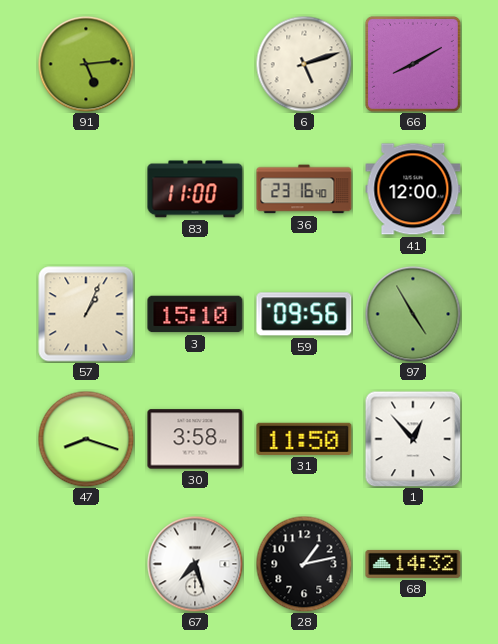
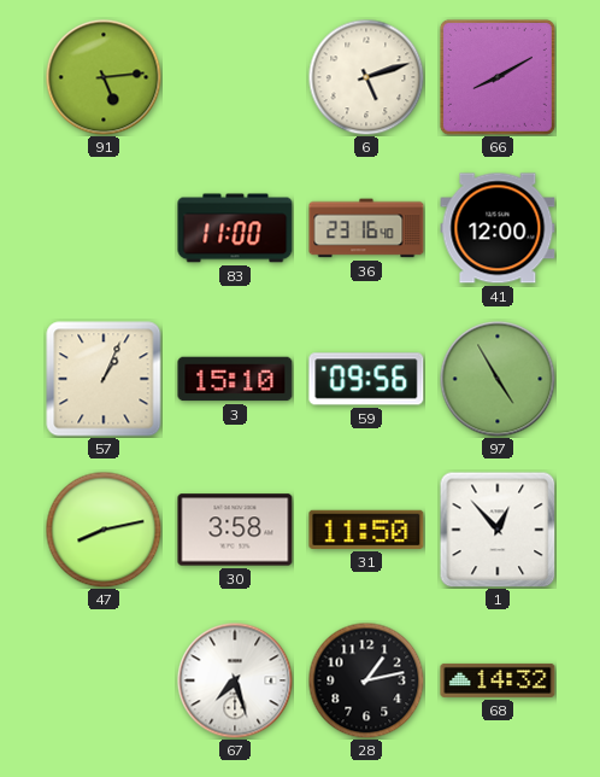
47: 8:18 -> 8:13 (104, 530)
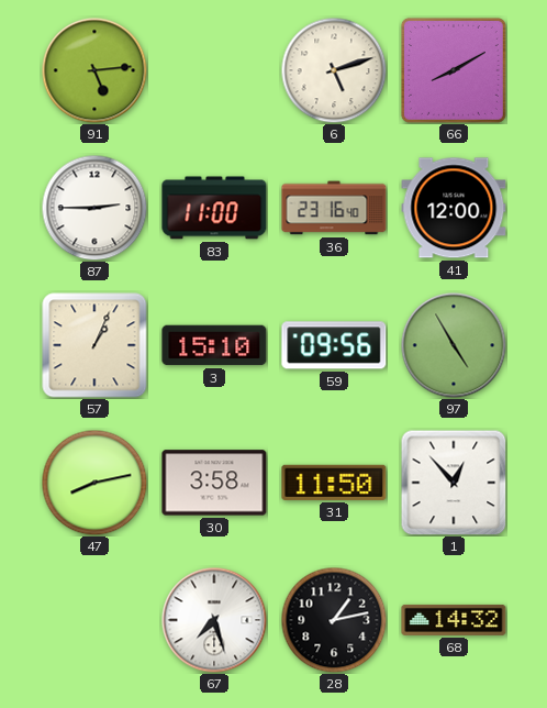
87: none -> 2:45 (94, 208)
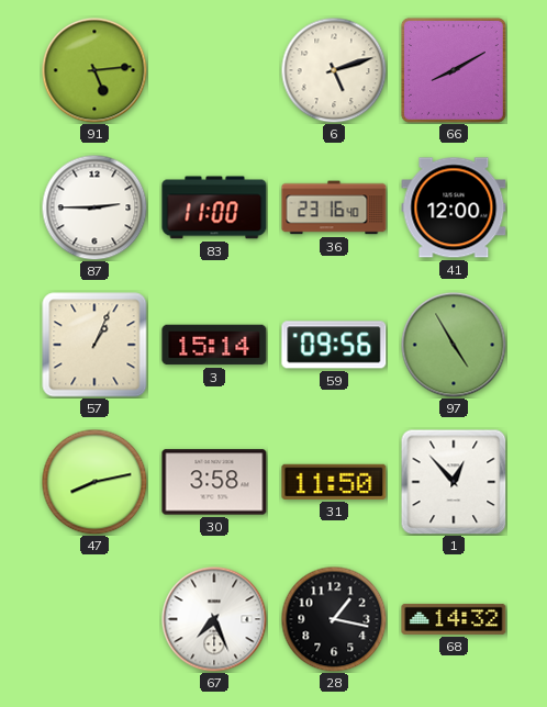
3: 15:10 -> 15:14 (214, 345)
67: 7:27 -> 7:26 (214, 619)
28: 1:13 -> 1:17 (334, 619)
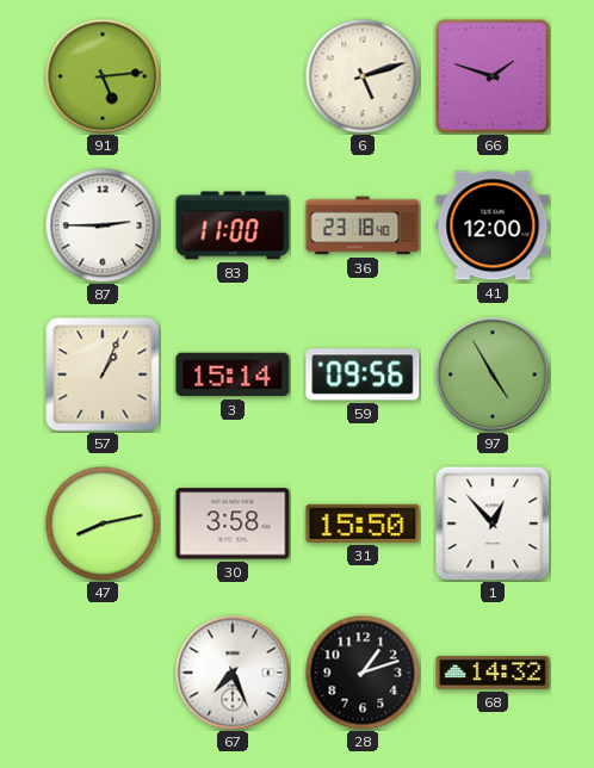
66: 8:10 -> 1:48 (493, 76)
36: 23:16 -> 23:18 (363, 225)
31: 11:50 -> 15:50 (363, 524)
28: 1:17 -> 1:12 (363, 673)
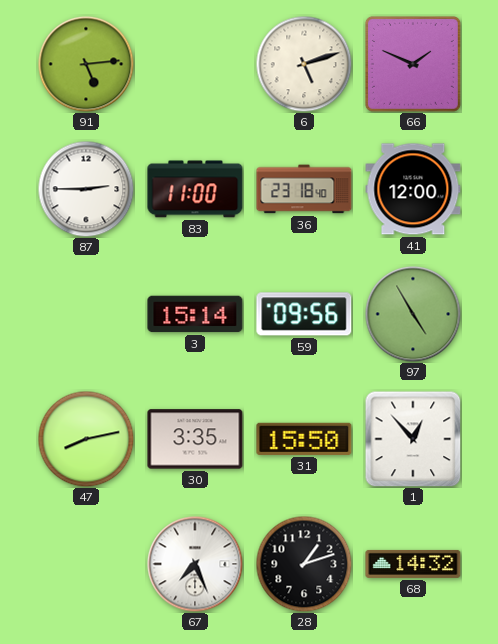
66: 1:48 -> 1:49 (413, 64)
57: 1:04 -> none (103, 374)
30: 3:58 -> 3:35 (195, 439)
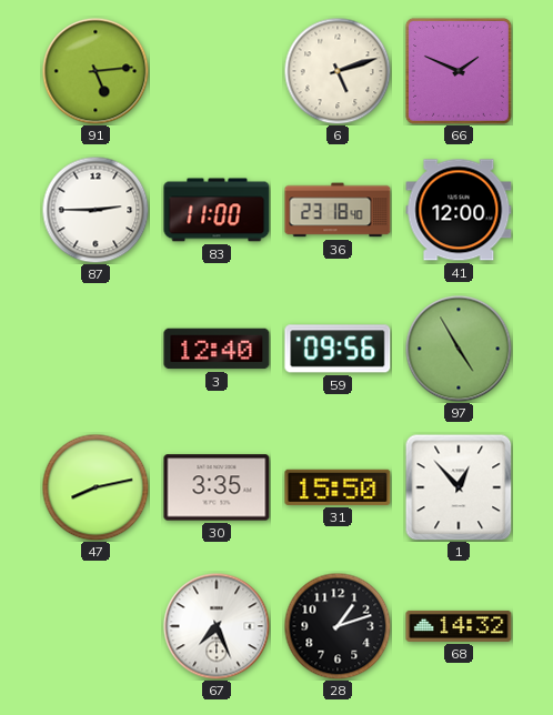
3: 15:14 -> 12:40 (217, 349)
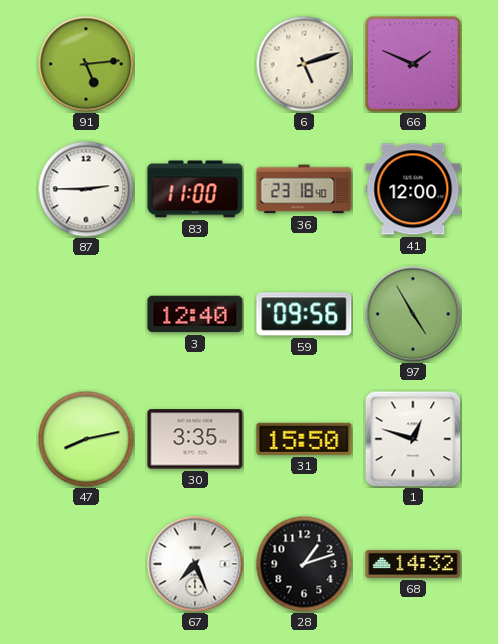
1: 12:53 -> 12:48 (413, 439)
